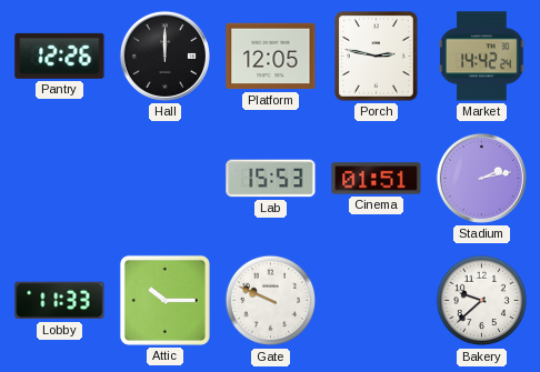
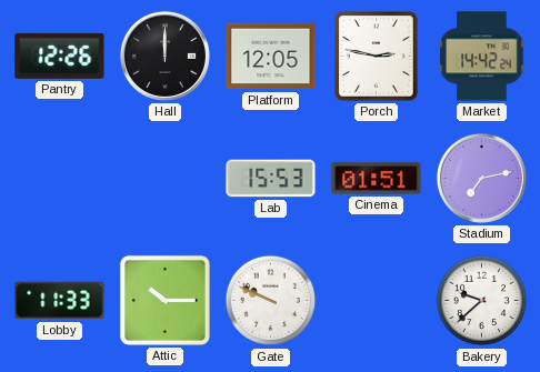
Stadium: 2:13 -> 7:13 (481, 178)
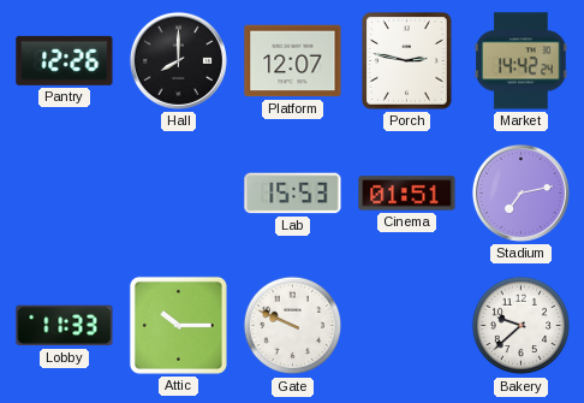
Hall: 12:00 -> 8:00 (178, 60)
Platform: 12:05 -> 12:07 (293, 61)
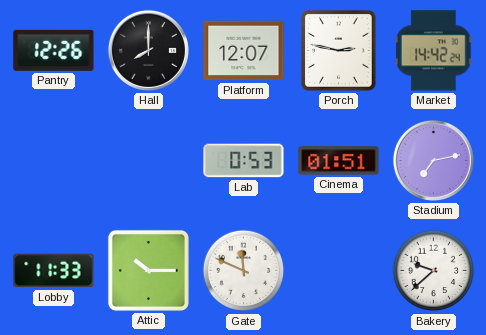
Lab: 15:53 -> 0:53 (244, 161)
Gate: 9:49 -> 11:49 (244, 271)
